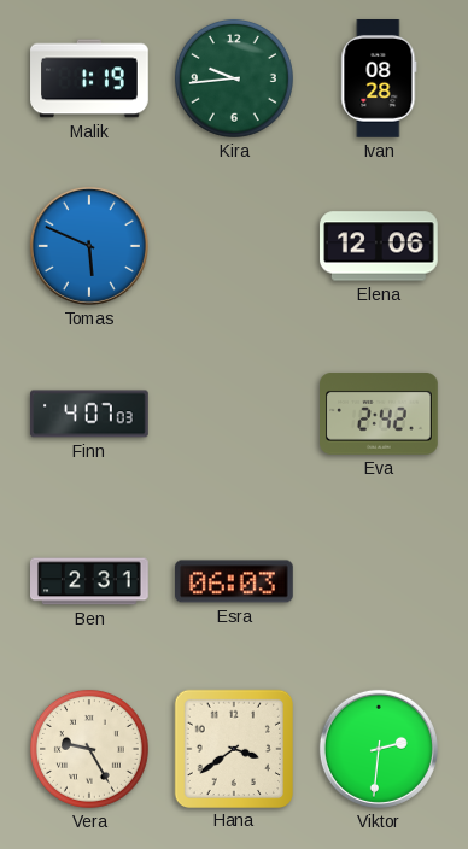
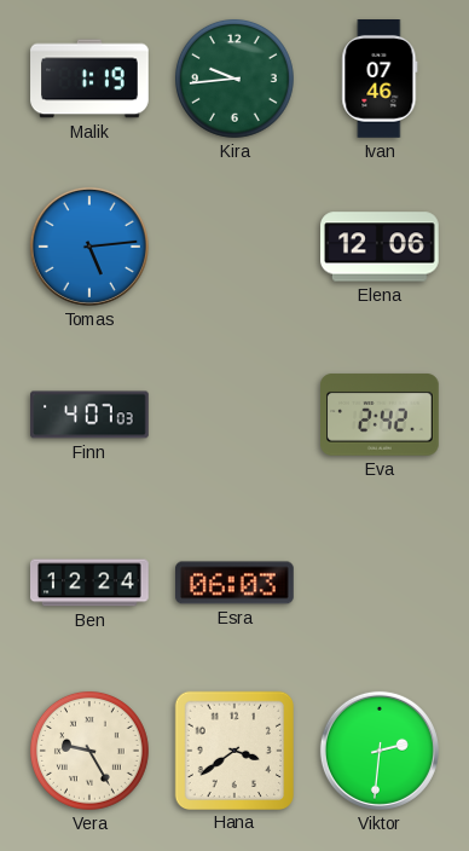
Ivan: 08:28 -> 07:46 (380, 80)
Tomas: 5:49 -> 5:14 (89, 247)
Ben: 2:31 -> 12:24 (91, 583)
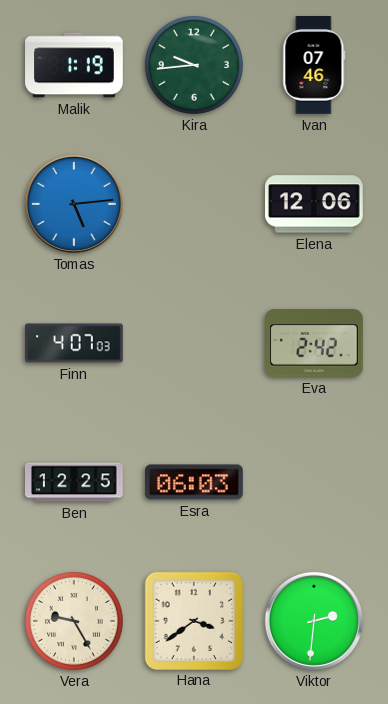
Ben: 12:24 -> 12:25 (75, 482)
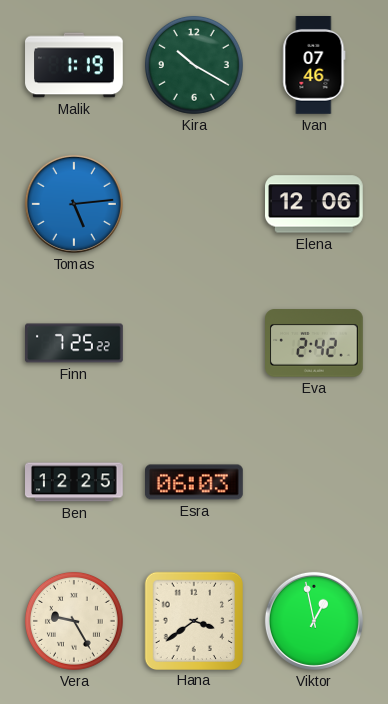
Kira: 9:44 -> 10:20 (194, 65)
Finn: 4:07 -> 7:25 (74, 343)
Viktor: 2:31 -> 12:58 (314, 621)
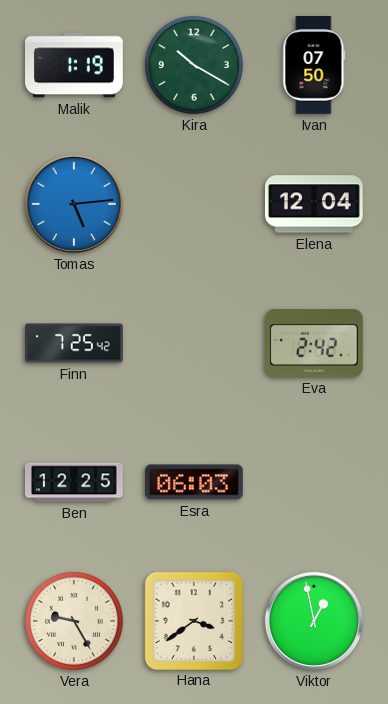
Ivan: 07:46 -> 07:50 (314, 66)
Elena: 12:06 -> 12:04 (315, 204)
Finn: 7:25:22 -> 7:25:42 (74, 343)
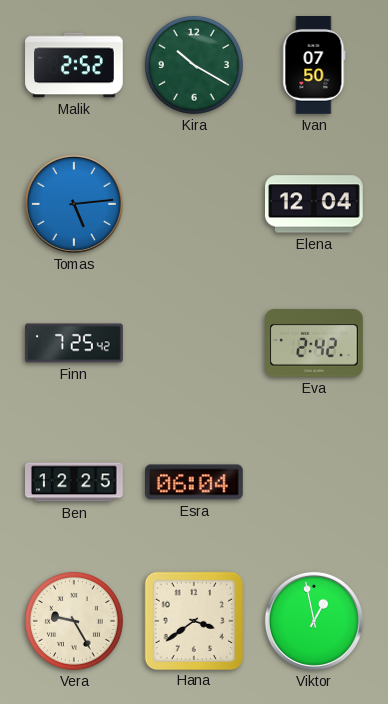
Malik: 1:19 -> 2:52 (74, 65)
Esra: 06:03 -> 06:04 (195, 482)
